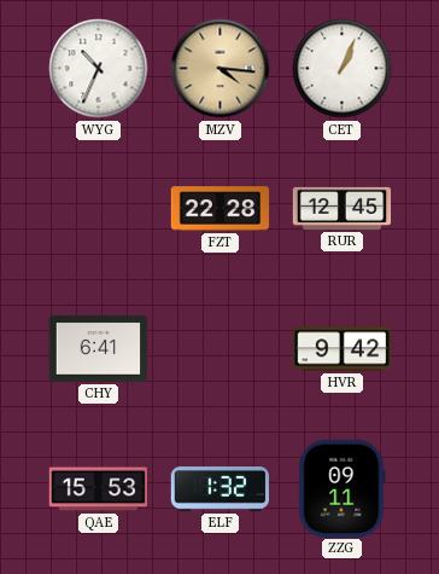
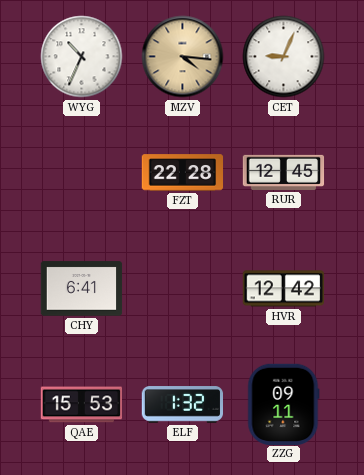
CET: 1:04 -> 9:04 (284, 57)
HVR: 9:42 -> 12:42 (283, 289)
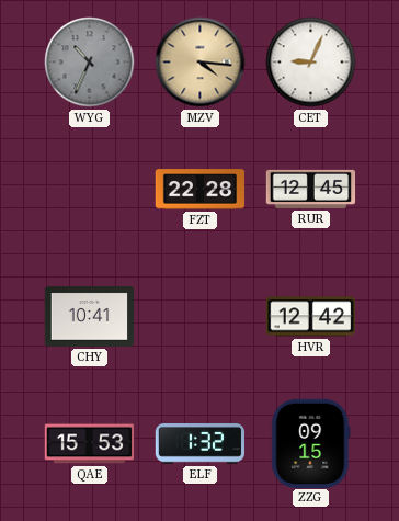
WYG dial: white -> grey (90, 63)
CHY: 6:41 -> 10:41 (90, 317)
ZZG: 09:11 -> 09:15 (311, 443)
